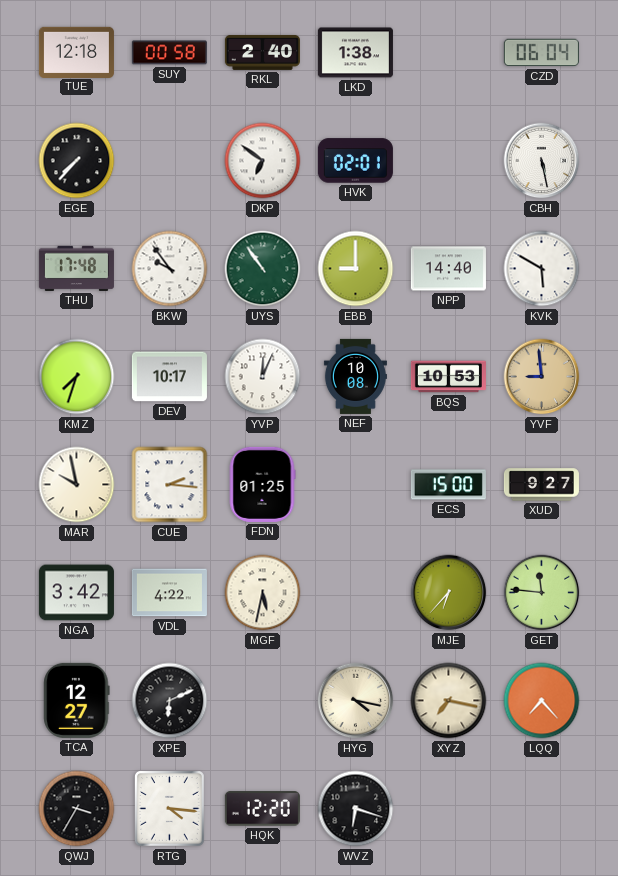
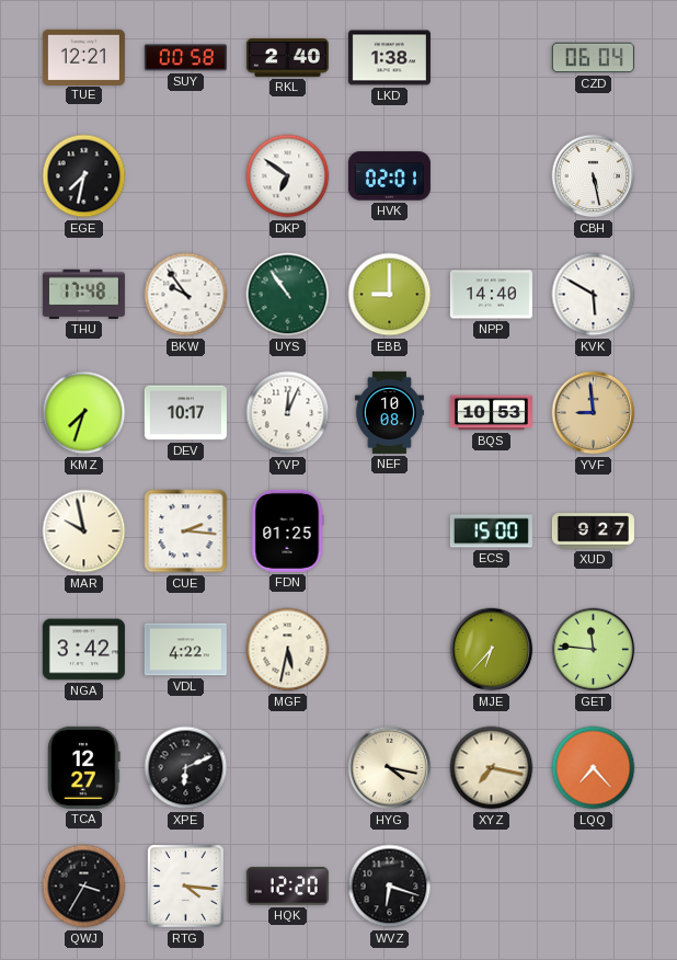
TUE: 12:18 -> 12:21 (83, 57)
EGE: 7:37 -> 7:32 (84, 176)
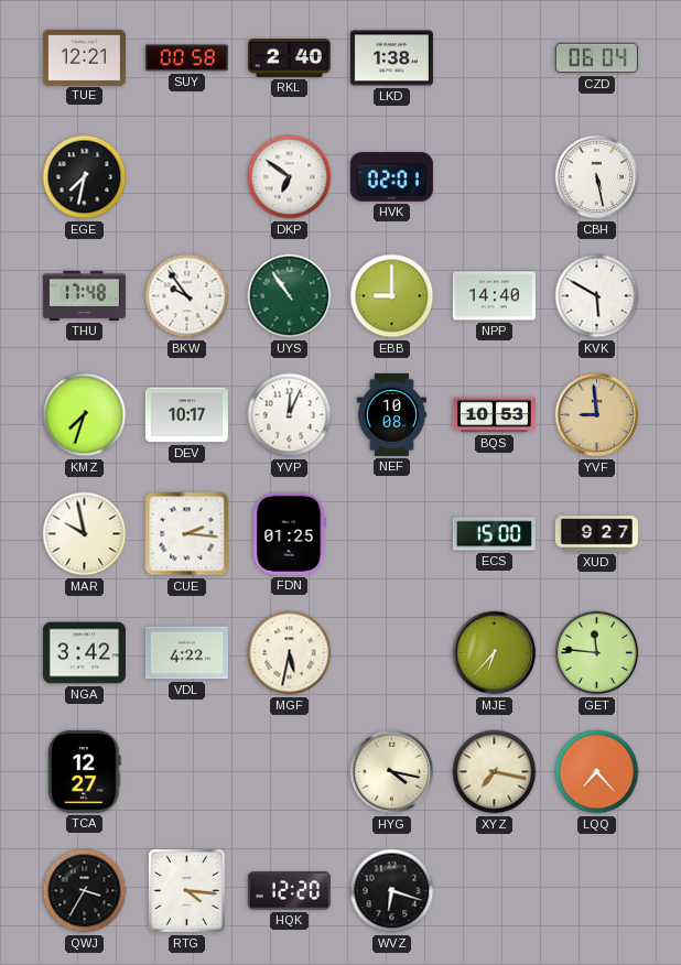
XPE: 6:11 -> none (186, 768)
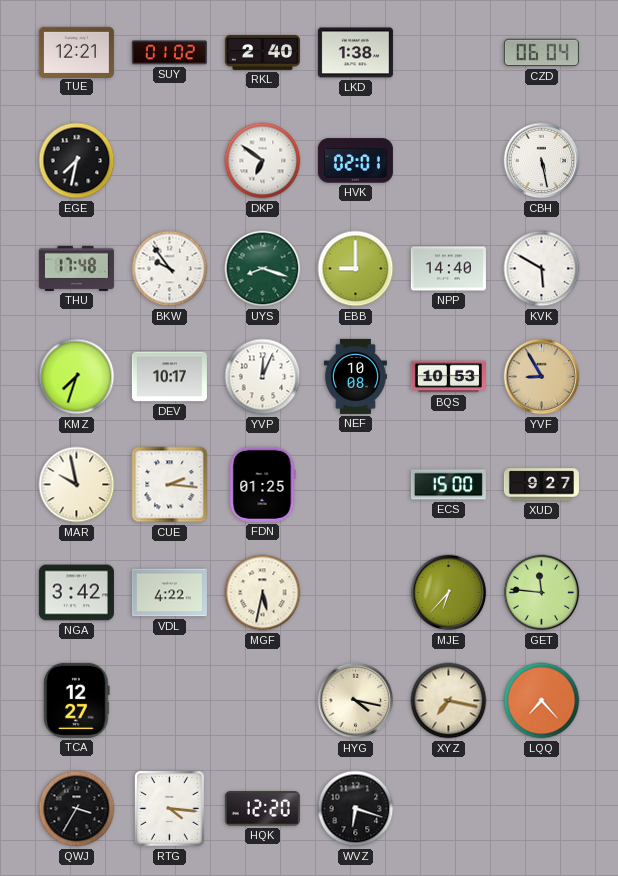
SUY: 00:58 -> 01:02 (169, 53)
UYS: 10:54 -> 8:18 (263, 269)
YVF: 8:59 -> 8:55 (542, 377)
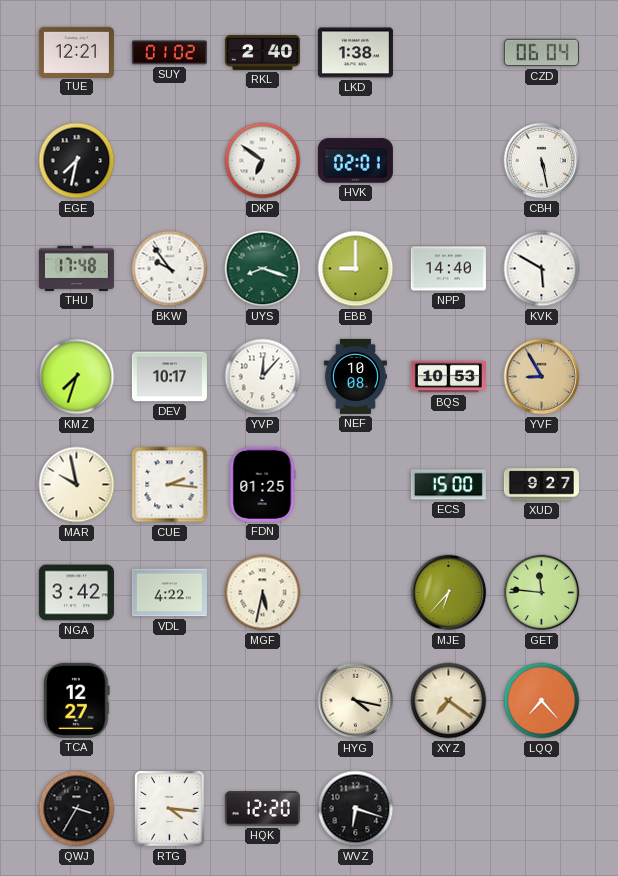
YVP: 12:04 -> 12:07 (263, 377)
XYZ: 7:17 -> 7:21 (449, 701)
